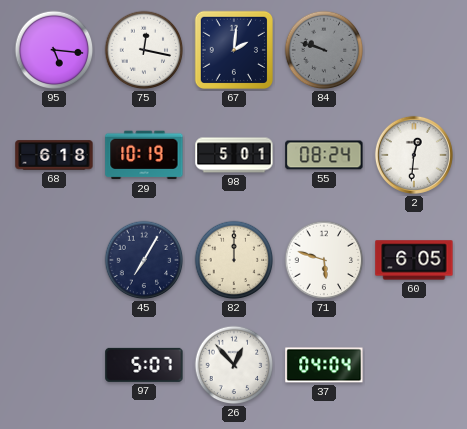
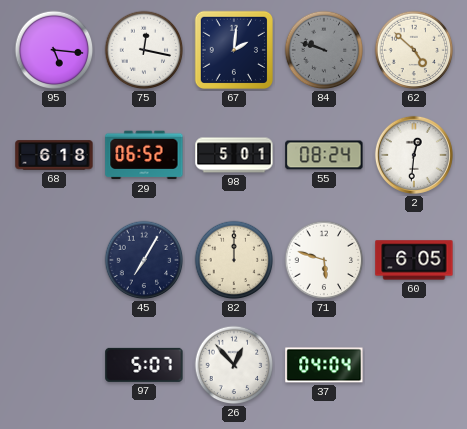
62: none -> 4:52 (414, 50)
29: 10:19 -> 06:52 (144, 155)
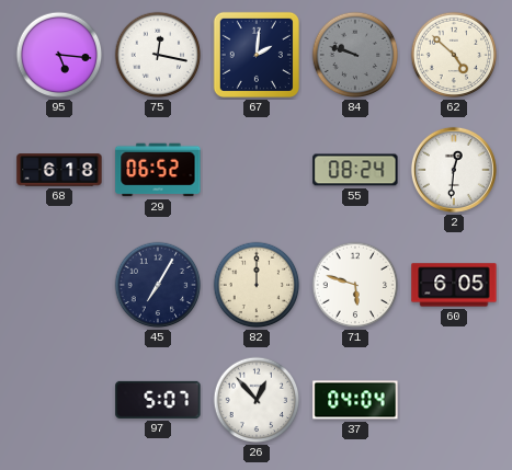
98: 5:01 -> none (234, 155)
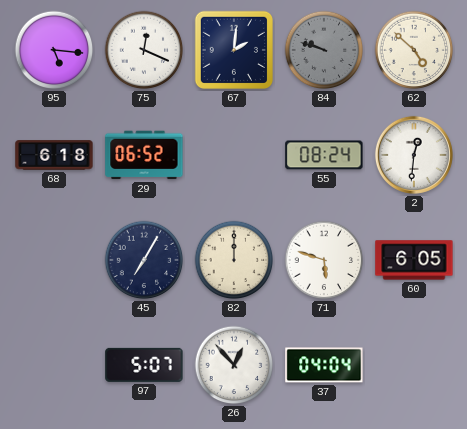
75: 12:17 -> 12:19 (144, 50)
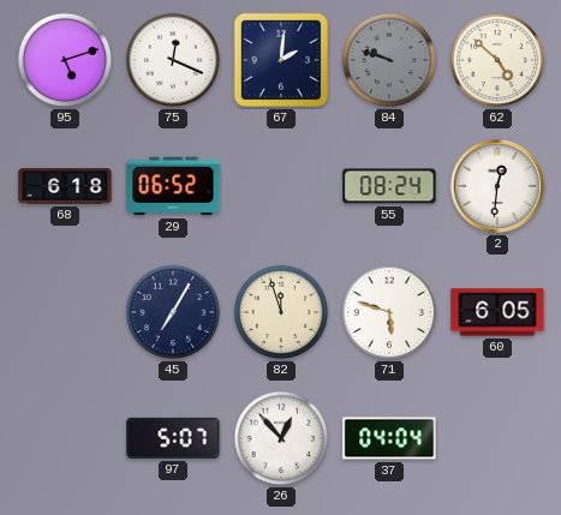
95: 5:16 -> 5:12 (65, 60)
82: 12:00 -> 11:57 (281, 312)
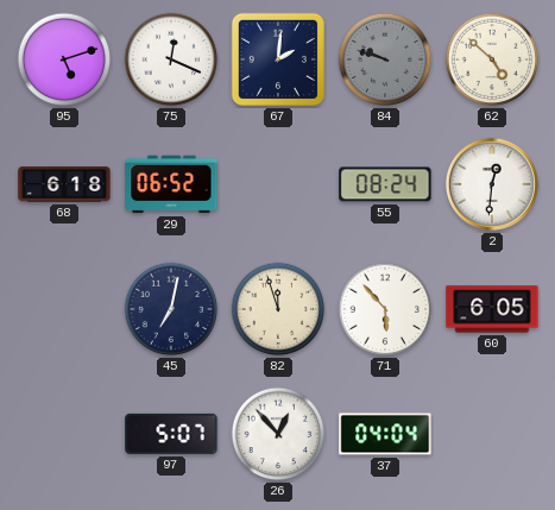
45: 7:05 -> 7:02 (171, 309)
71: 5:48 -> 5:53 (385, 309)
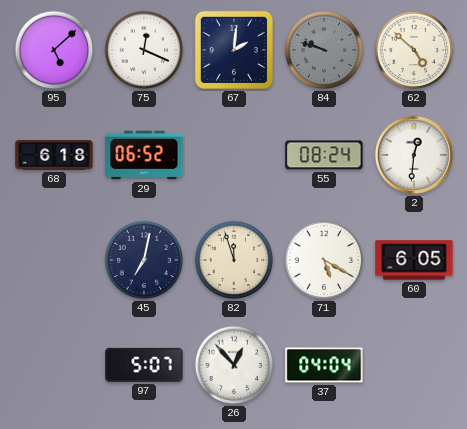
95: 5:12 -> 5:08 (54, 50)
71: 5:53 -> 5:20 (324, 260)
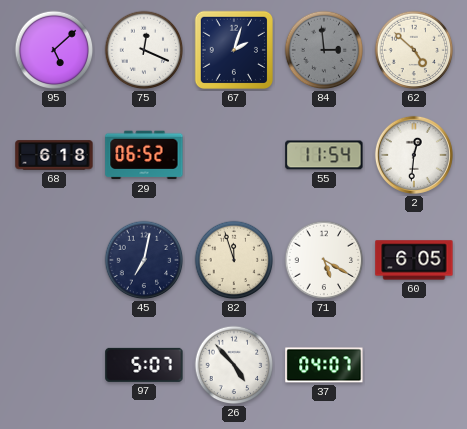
67: 2:01 -> 2:03 (234, 50)
84: 9:48 -> 2:59 (324, 50)
55: 08:24 -> 11:54 (324, 155)
26: 12:53 -> 4:53 (234, 365)
37: 04:04 -> 04:07 (324, 365)
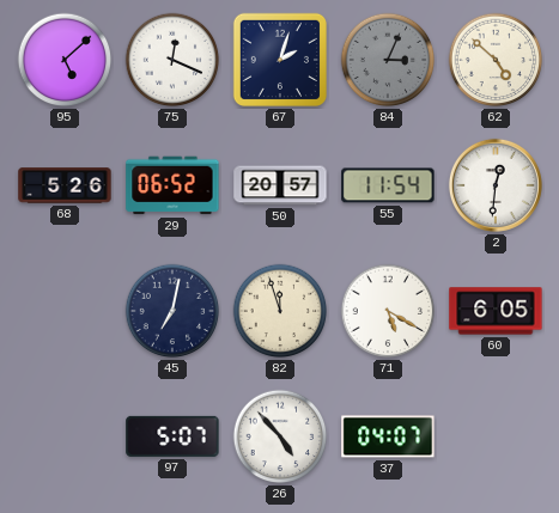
84: 2:59 -> 3:04 (388, 60)
68: 6:18 -> 5:26 (65, 185)
50: none -> 20:57 (280, 185)
